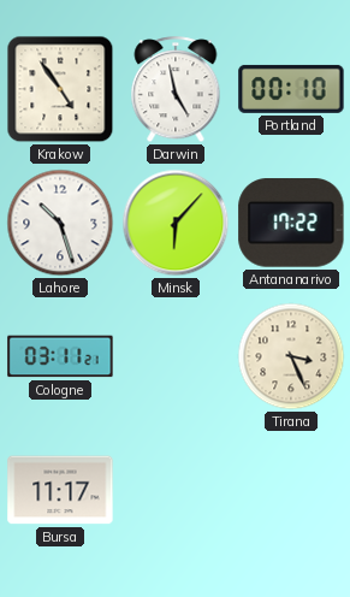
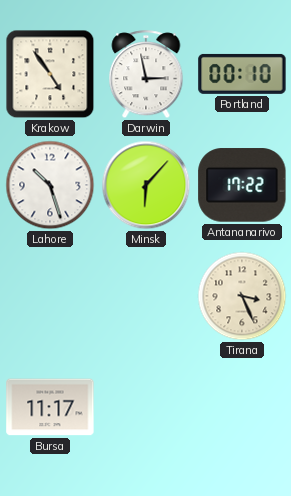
Darwin: 4:58 -> 2:58 (146, 75)
Cologne: 03:11 -> none (60, 356)
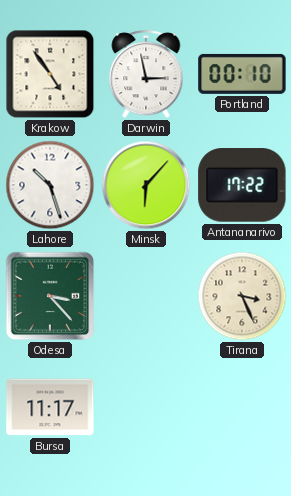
Odesa: none -> 3:23 (50, 296)
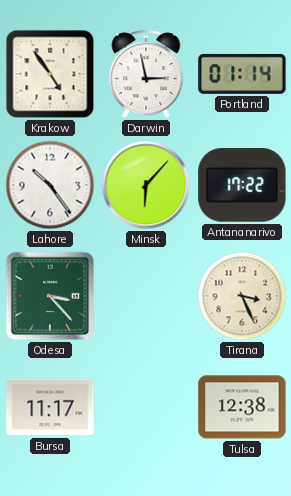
Portland: 00:10 -> 01:14 (242, 74)
Lahore: 10:27 -> 10:24 (50, 185)
Tulsa: none -> 12:38 (242, 407)
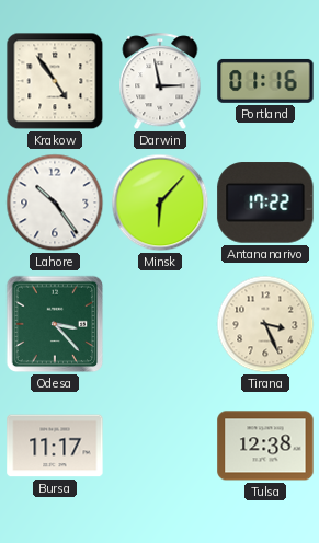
Portland: 01:14 -> 01:16 (265, 81)
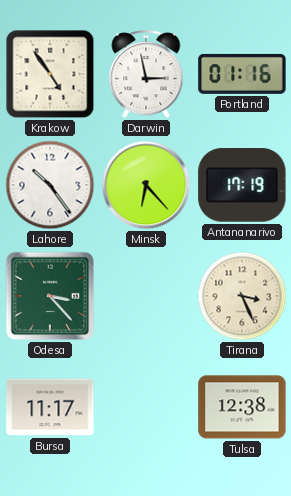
Minsk: 6:07 -> 6:23 (146, 185)
Antananarivo: 17:22 -> 17:19 (242, 185)
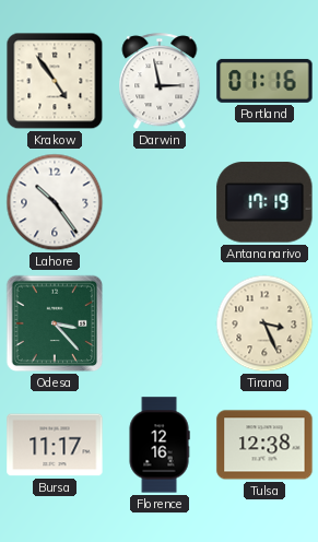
Minsk: 6:23 -> none (146, 185)
Florence: none -> 12:16 (160, 445)
